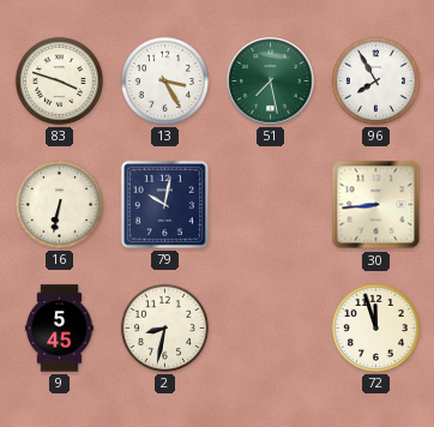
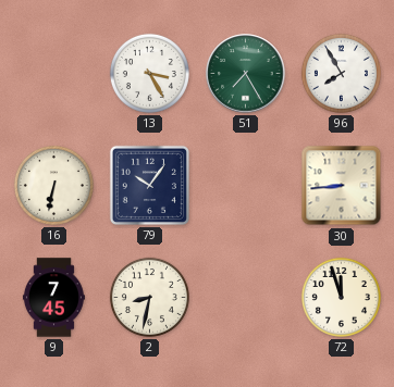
83: 3:48 -> none (59, 80)
51: 7:28 -> 7:25 (246, 74)
79: 10:02 -> 10:06 (149, 185)
9: 5:45 -> 7:45 (53, 298)
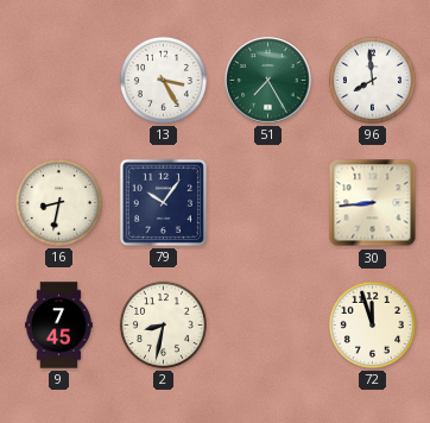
96: 7:55 -> 7:59 (372, 80)
16: 6:32 -> 8:32 (58, 202)
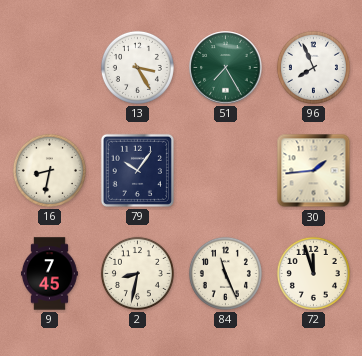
96: 7:59 -> 7:56 (313, 67)
30: 8:44 -> 1:44 (314, 171)
84: none -> 11:26 (225, 273)
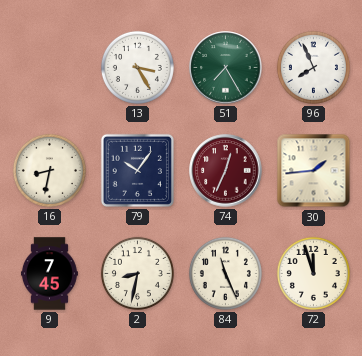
74: none -> 12:34 (226, 171)
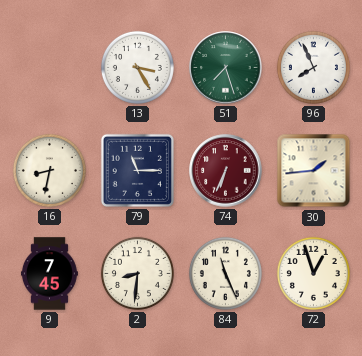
51: 7:25 -> 7:27 (226, 68)
79: 10:06 -> 11:15 (137, 170)
74: 12:34 -> 6:34 (226, 171)
2: 8:32 -> 8:31 (137, 273)
72: 11:57 -> 12:57 (313, 273)
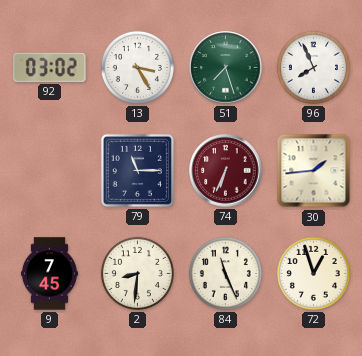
92: none -> 03:02 (50, 67)
16: 8:32 -> none (49, 170)
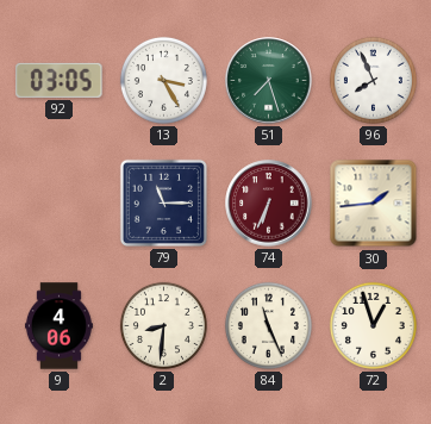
92: 03:02 -> 03:05 (60, 80)
9: 7:45 -> 4:06 (58, 326)
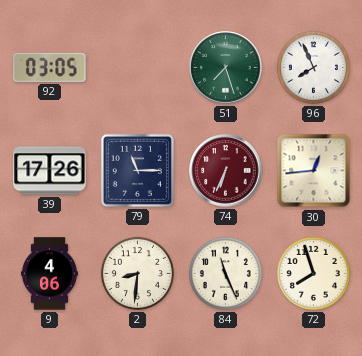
13: 3:25 -> none (163, 80)
39: none -> 17:26 (50, 171)
30: 1:44 -> 12:44 (314, 171)
72: 12:57 -> 7:57 (313, 273)
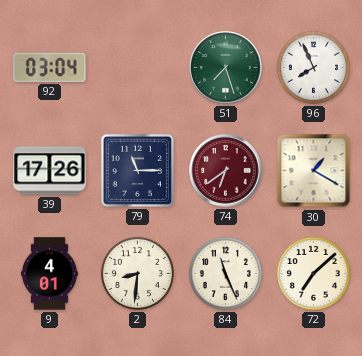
92: 03:05 -> 03:04 (50, 67)
74: 6:34 -> 6:39 (226, 171)
30: 12:44 -> 1:20 (314, 171)
9: 4:06 -> 4:01 (49, 274)
72: 7:57 -> 7:08 (313, 273)
